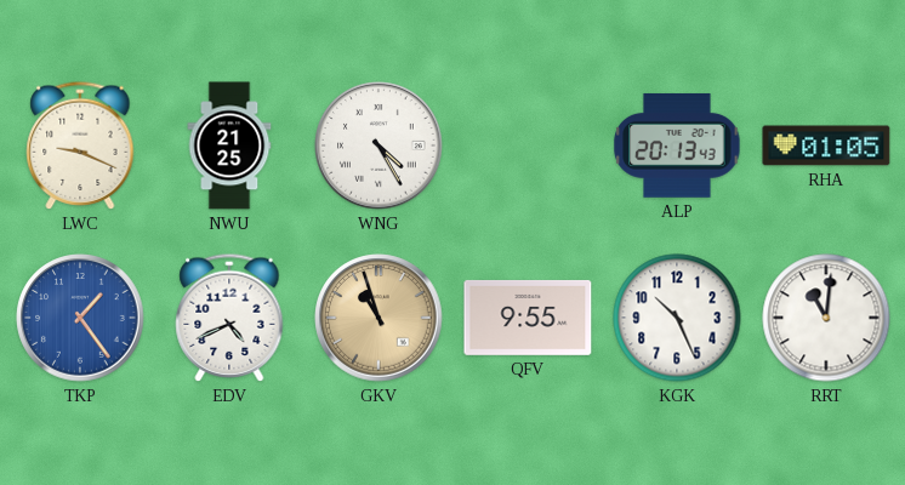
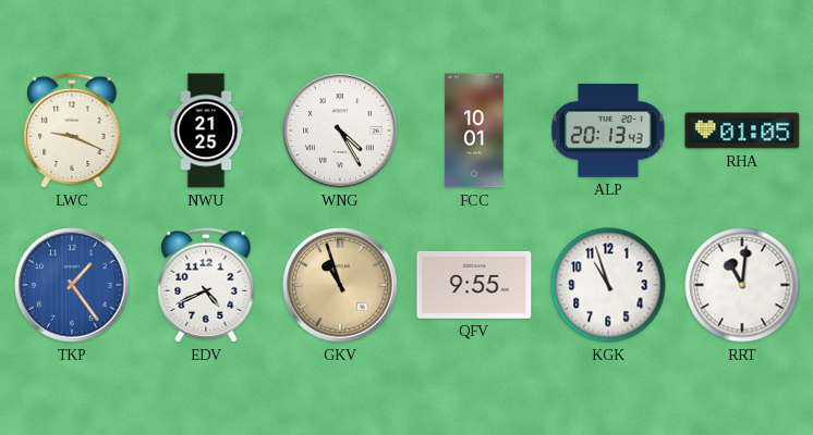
FCC: none -> 10:01 (474, 130)
KGK: 10:26 -> 10:57 (608, 285)
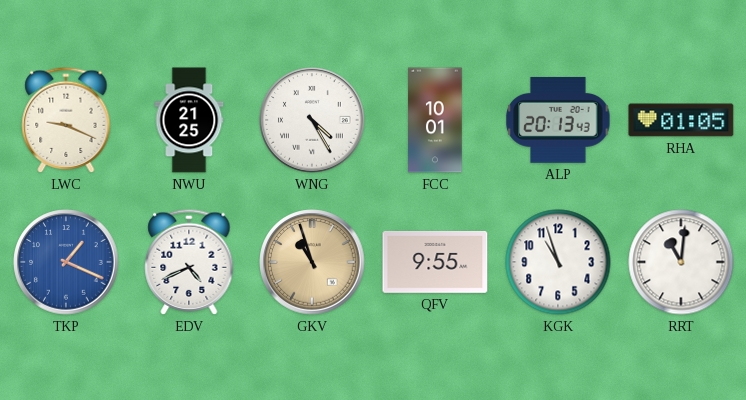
TKP: 1:24 -> 1:19 (66, 262)
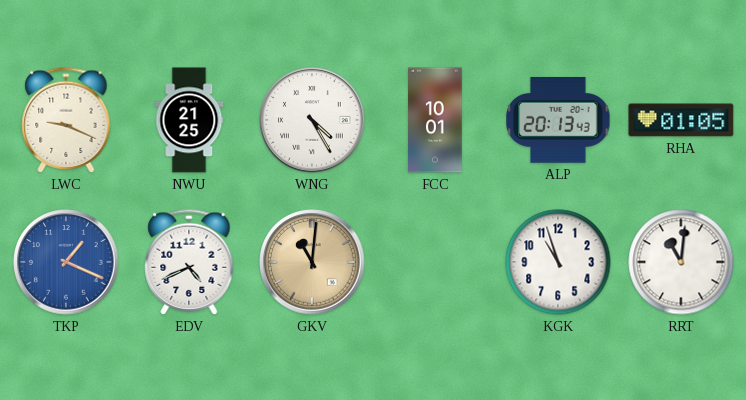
GKV: 10:57 -> 11:01 (312, 262)
QFV: 9:55 -> none (435, 262)
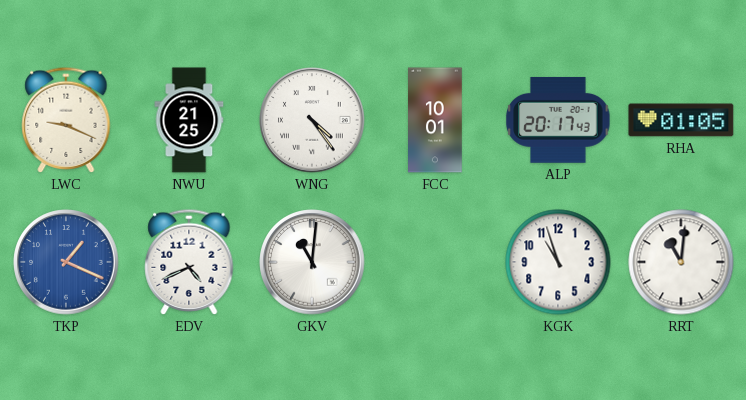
WNG: 4:25 -> 4:24 (312, 120)
ALP: 20:13 -> 20:17 (558, 120)
GKV dial: champagne -> white (312, 262)
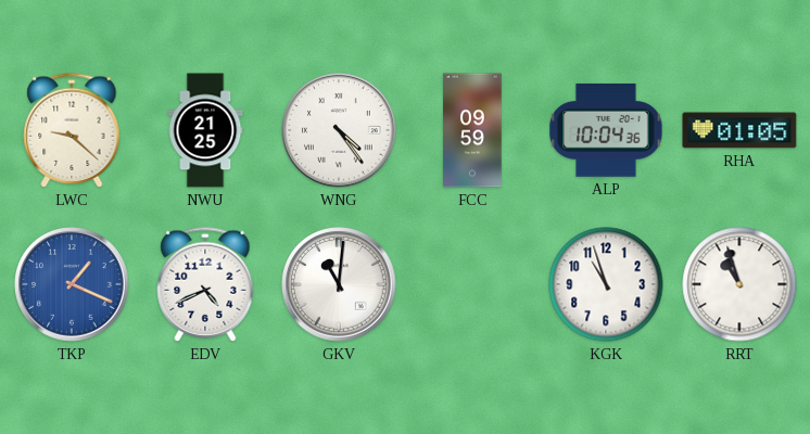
LWC: 9:19 -> 9:22 (72, 130)
FCC: 10:01 -> 09:59 (472, 130)
ALP: 20:17 -> 10:04 (606, 130)
RRT: 11:01 -> 10:57 (739, 284)
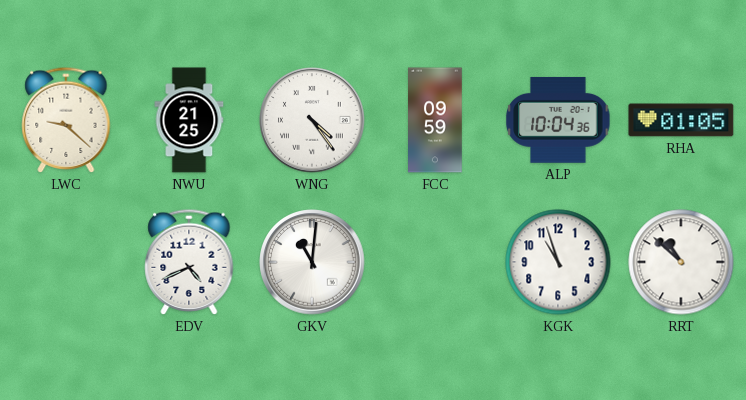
TKP: 1:19 -> none (72, 284)
RRT: 10:57 -> 10:52 (681, 262)
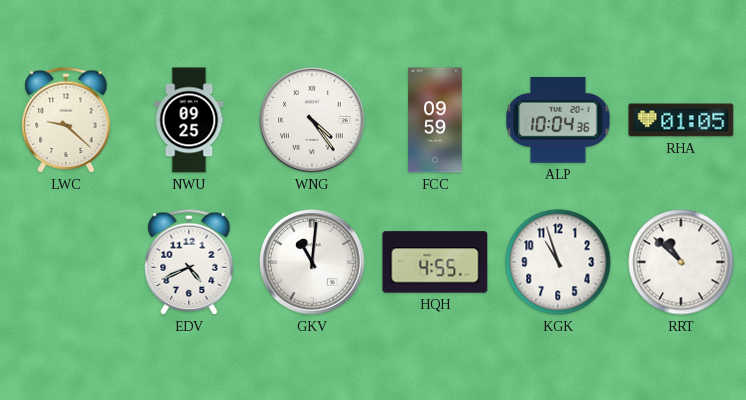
NWU: 21:25 -> 09:25 (189, 120)
HQH: none -> 4:55 (435, 262)
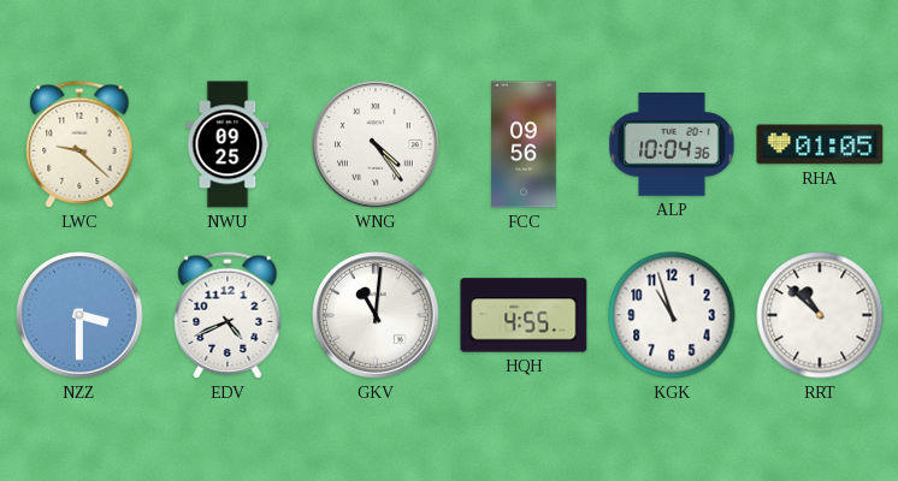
FCC: 09:59 -> 09:56 (524, 144)
NZZ: none -> 3:30 (79, 315)
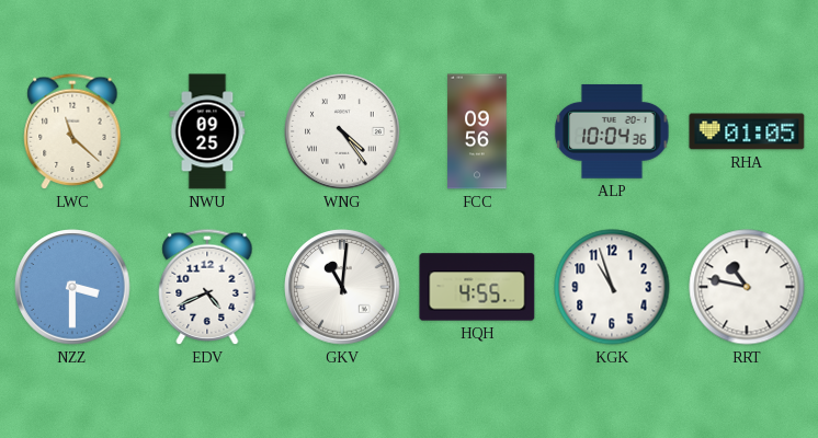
LWC: 9:22 -> 11:22 (72, 131)
RRT: 10:52 -> 10:47 (747, 287)
